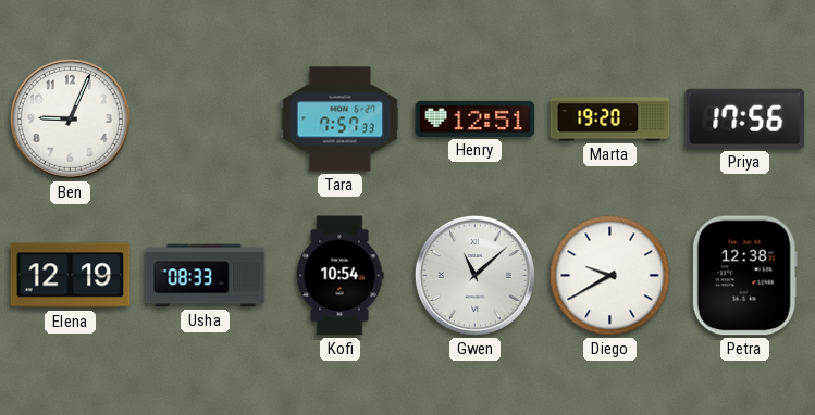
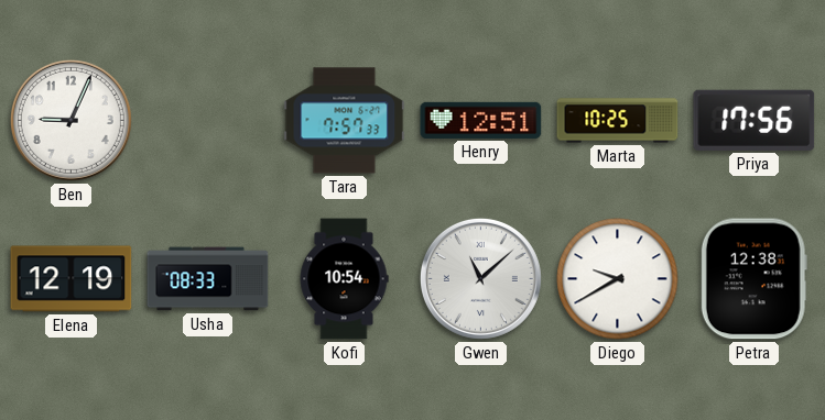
Marta: 19:20 -> 10:25 (618, 121)
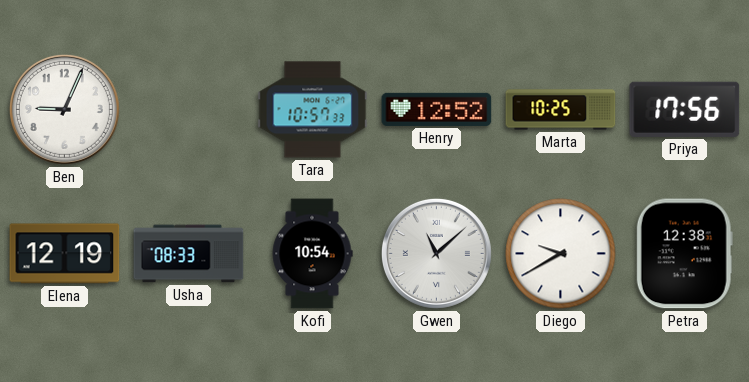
Tara: 7:57 -> 10:57 (313, 110)
Henry: 12:51 -> 12:52 (437, 109)
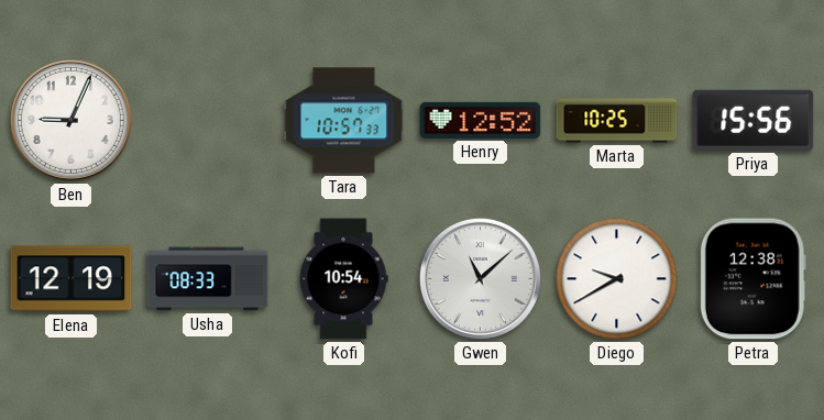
Priya: 17:56 -> 15:56 (754, 120)
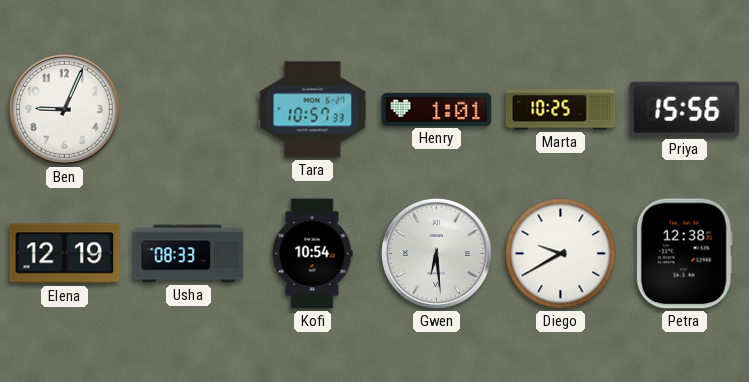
Henry: 12:52 -> 1:01 (437, 109)
Gwen: 11:08 -> 6:29 (436, 253)
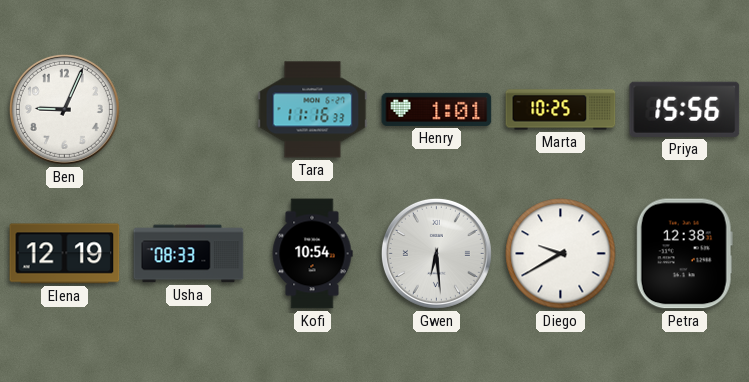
Tara: 10:57 -> 11:16 (313, 110)
